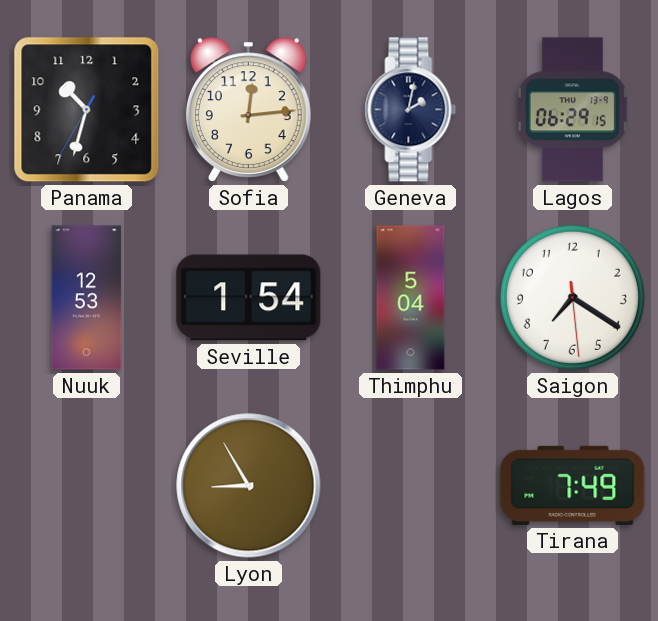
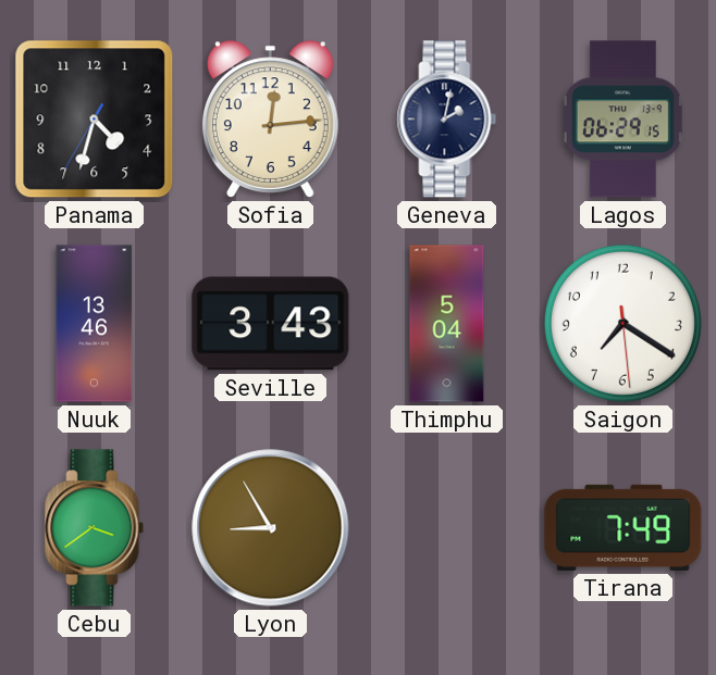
Panama: 10:32 -> 4:32 (95, 120)
Nuuk: 12:53 -> 13:46 (95, 324)
Seville: 1:54 -> 3:43 (271, 324)
Cebu: none -> 3:39 (95, 528)
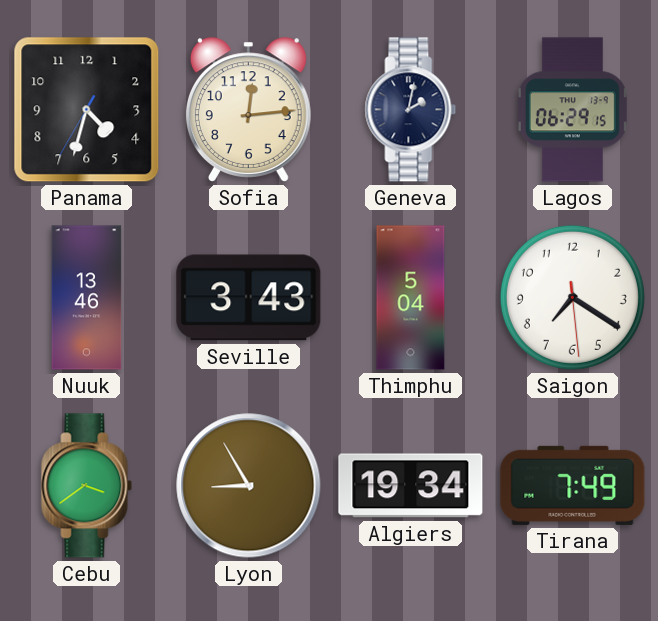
Algiers: none -> 19:34 (411, 486)
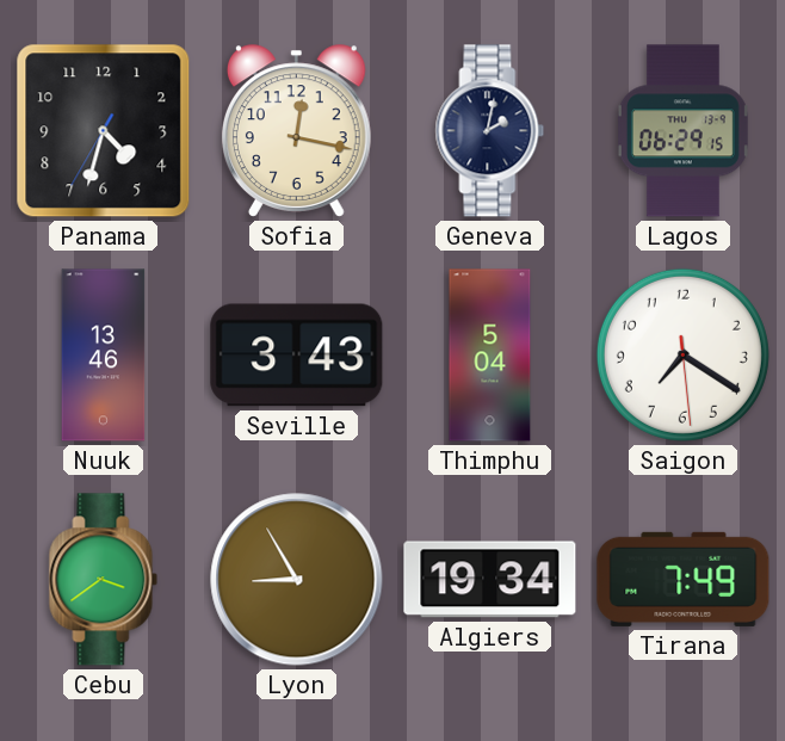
Sofia: 12:14 -> 12:17 (296, 131)
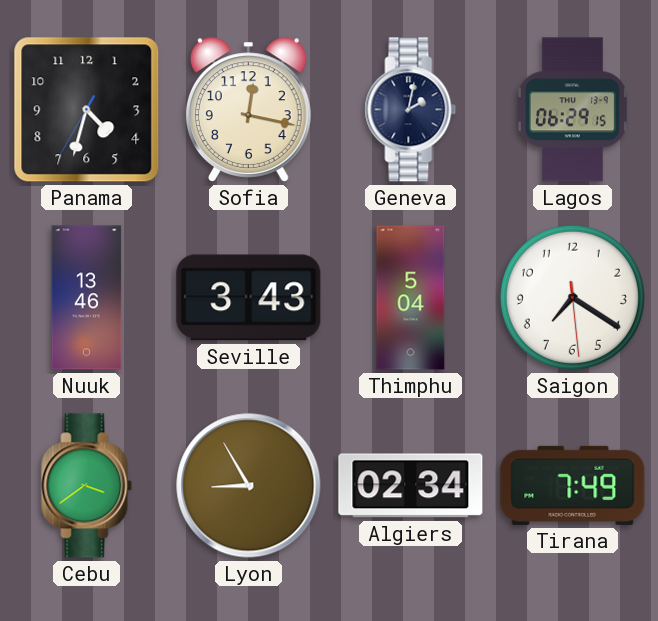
Algiers: 19:34 -> 02:34 (411, 486)
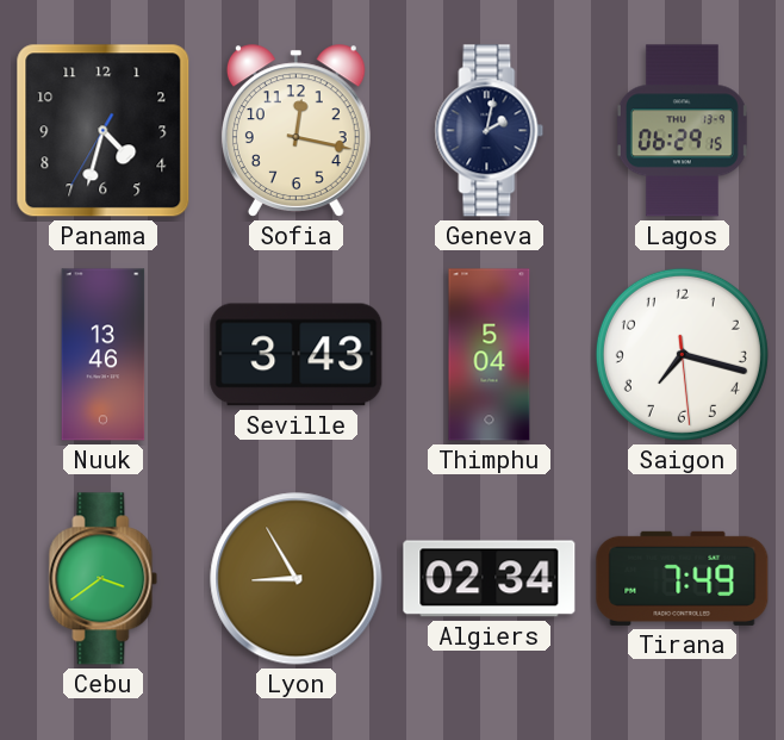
Saigon: 7:20 -> 7:17 (682, 354)
